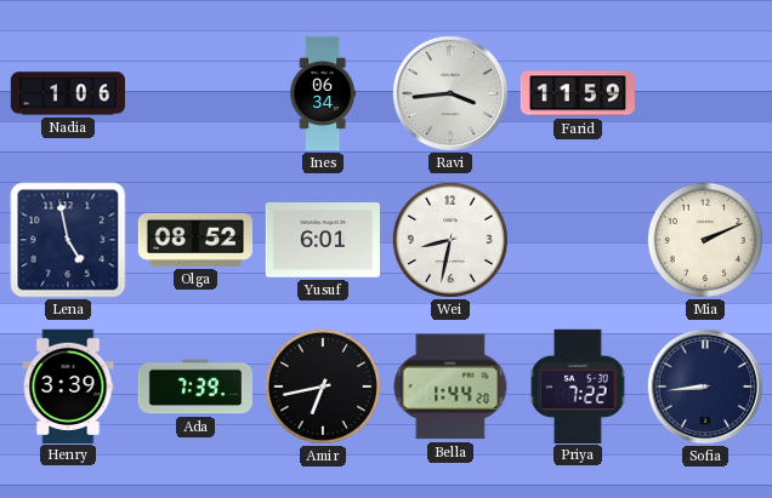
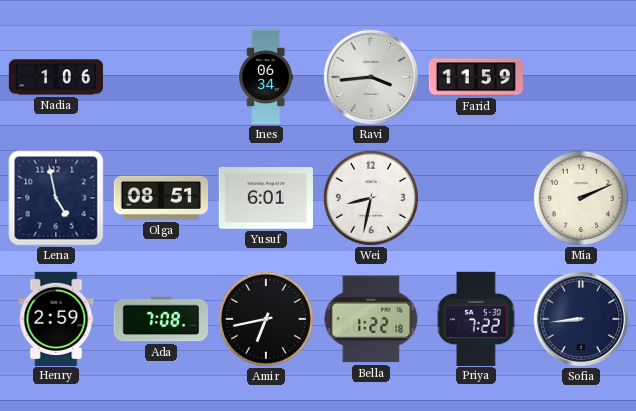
Olga: 08:52 -> 08:51 (160, 198)
Henry: 3:39 -> 2:59 (56, 318)
Ada: 7:39 -> 7:08 (160, 319)
Bella: 1:44 -> 1:22 (371, 319)
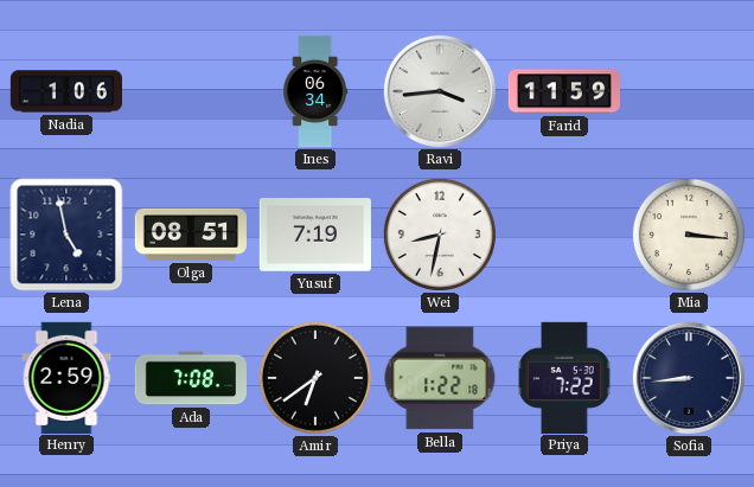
Yusuf: 6:01 -> 7:19 (315, 235)
Mia: 2:11 -> 3:16 (689, 235)
Amir: 6:43 -> 6:39 (315, 378)
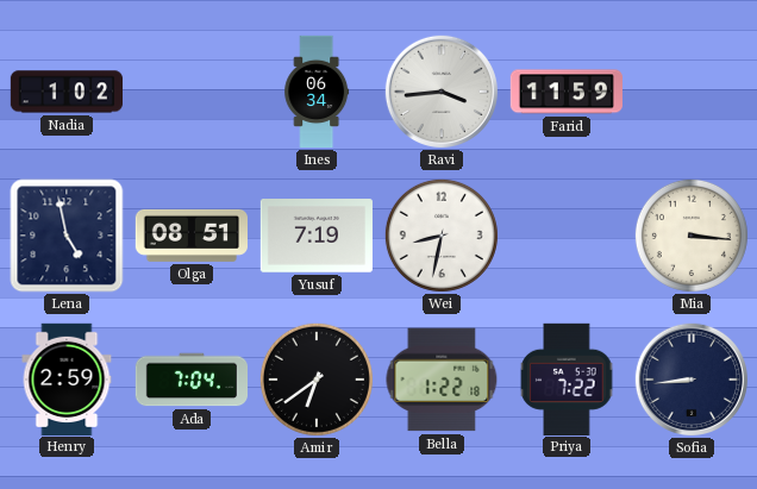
Nadia: 1:06 -> 1:02 (65, 92)
Ada: 7:08 -> 7:04 (190, 380)
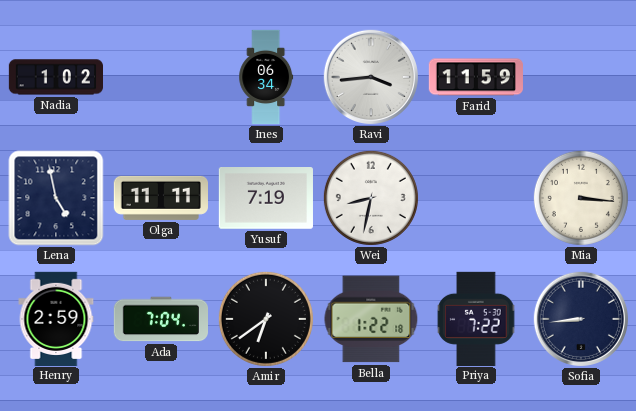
Olga: 08:51 -> 11:11 (160, 198)
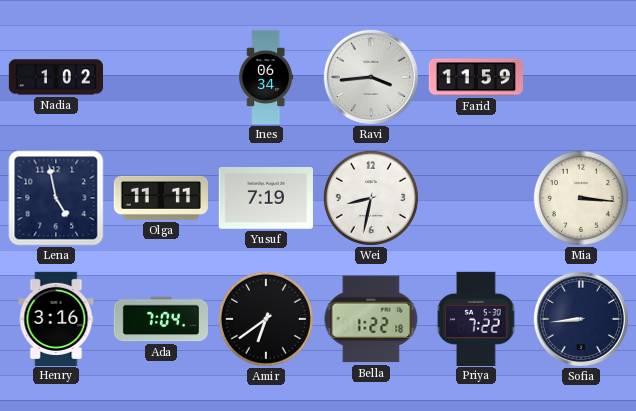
Henry: 2:59 -> 3:16 (56, 318)
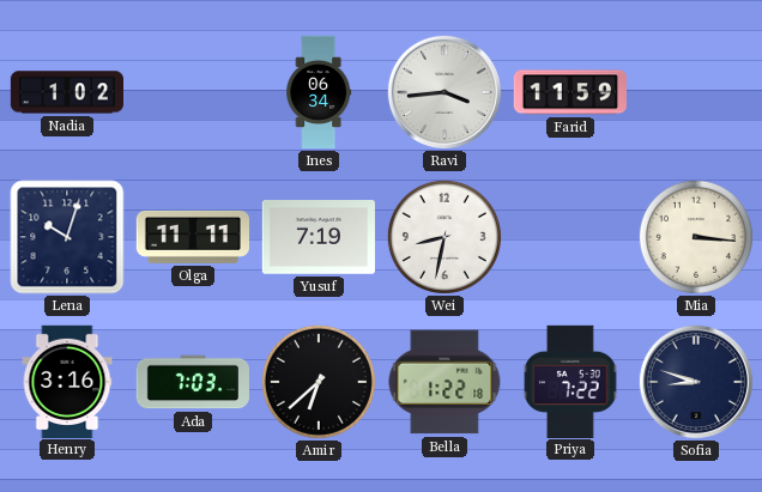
Lena: 4:58 -> 10:03 (67, 237)
Ada: 7:04 -> 7:03 (192, 382)
Amir: 6:39 -> 6:38 (319, 382)
Sofia: 8:44 -> 8:48 (696, 382)
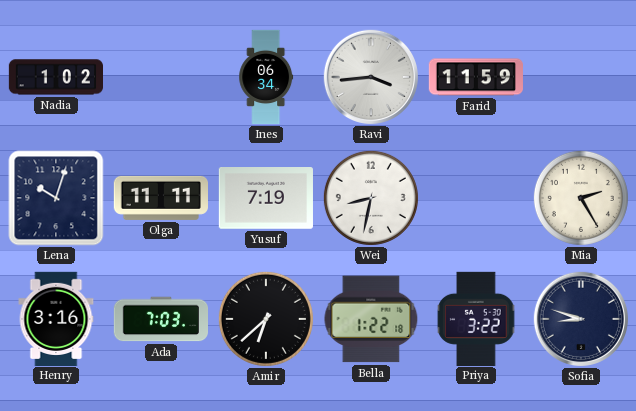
Mia: 3:16 -> 2:25 (581, 198)
Priya: 7:22 -> 3:22 (476, 318)
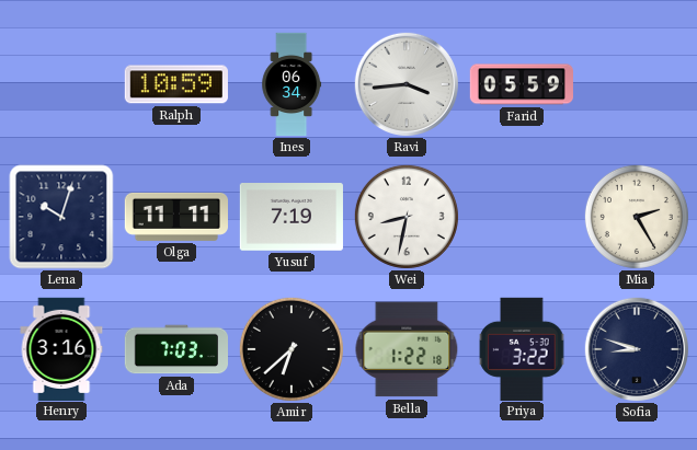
Nadia: 1:02 -> none (55, 77)
Ralph: none -> 10:59 (176, 84)
Farid: 11:59 -> 05:59 (522, 84)
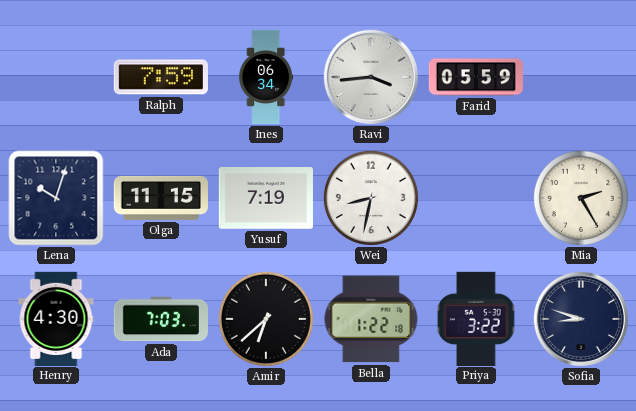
Ralph: 10:59 -> 7:59 (161, 77)
Olga: 11:11 -> 11:15 (160, 198)
Henry: 3:16 -> 4:30 (56, 318)
